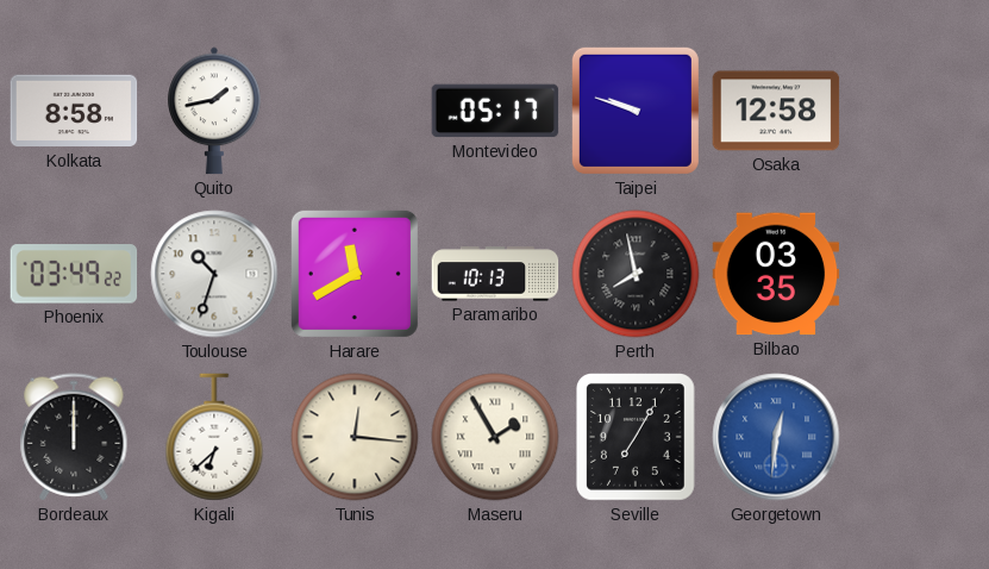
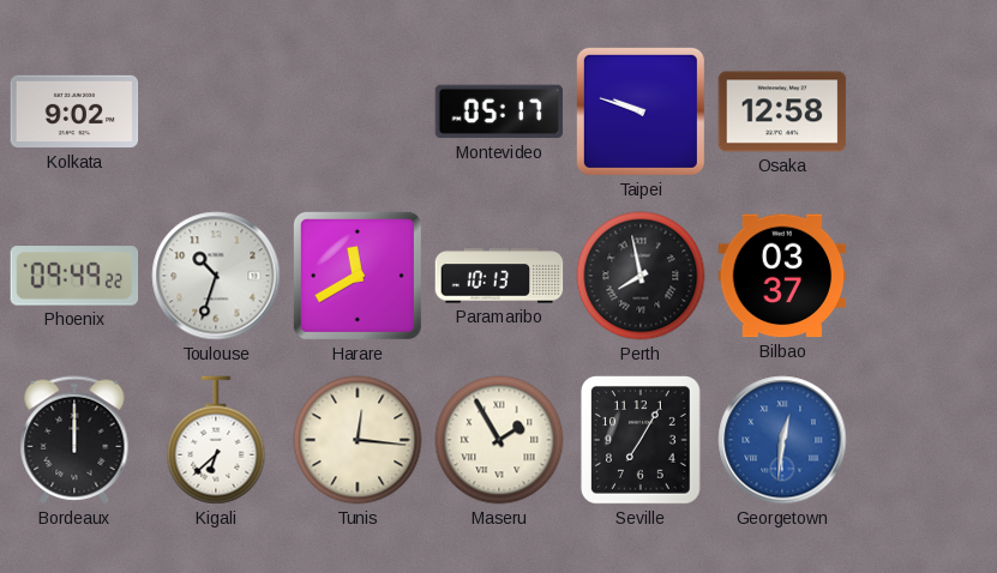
Kolkata: 8:58 -> 9:02 (74, 111)
Quito: 1:43 -> none (214, 111)
Phoenix: 03:49 -> 09:49 (74, 276)
Bilbao: 03:35 -> 03:37 (782, 276)
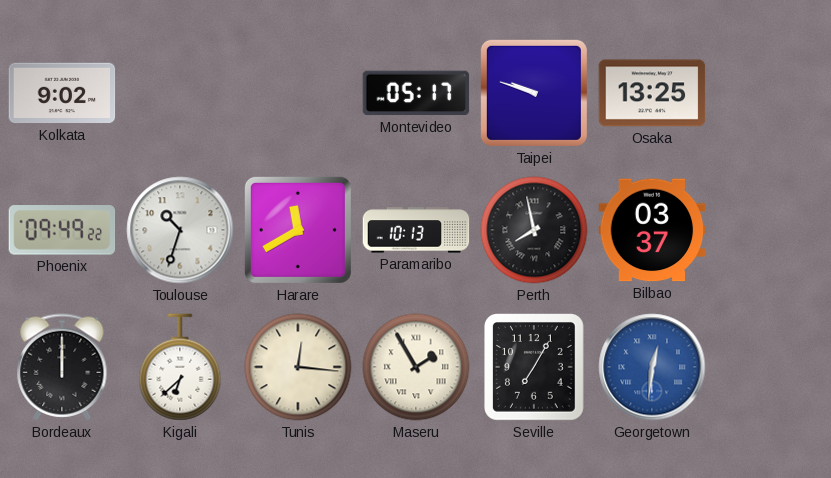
Osaka: 12:58 -> 13:25 (652, 93)
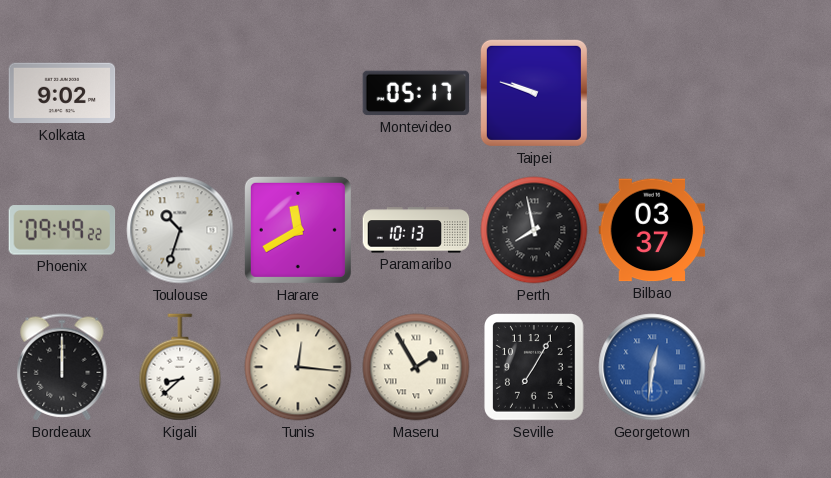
Osaka: 13:25 -> none (652, 93)
Kigali: 6:38 -> 8:38 (180, 367)
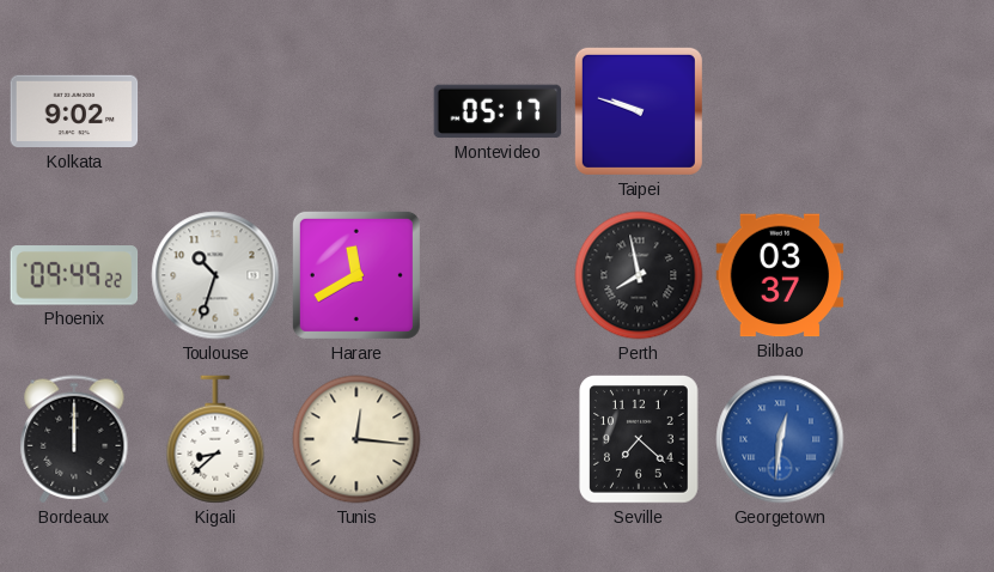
Paramaribo: 10:13 -> none (416, 230)
Maseru: 1:55 -> none (416, 367)
Seville: 7:05 -> 7:22 (640, 440)
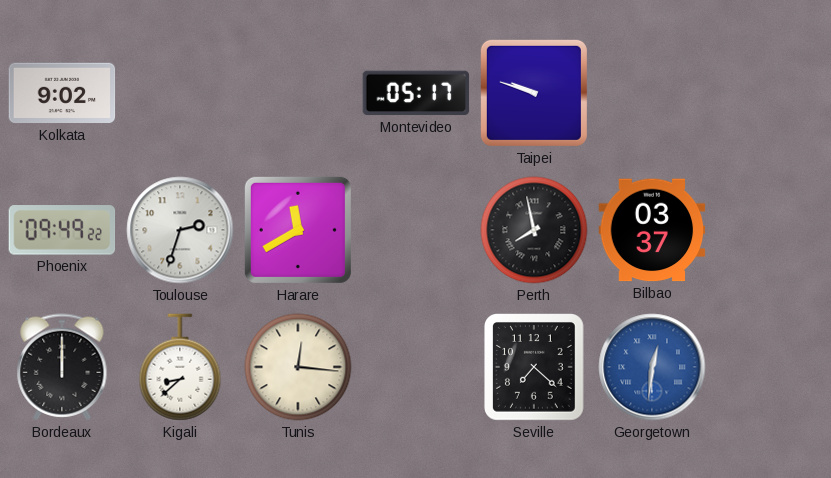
Toulouse: 10:33 -> 2:33 (180, 230)
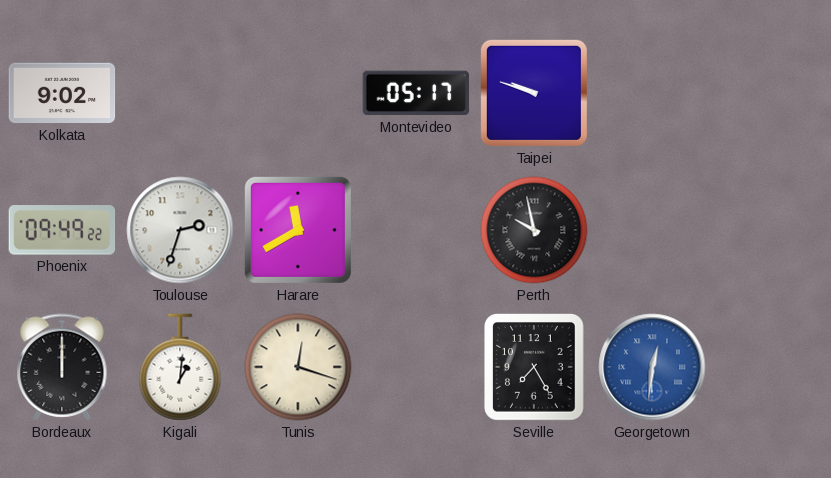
Perth: 7:58 -> 9:58 (534, 230)
Bilbao: 03:37 -> none (652, 230)
Kigali: 8:38 -> 1:01 (180, 367)
Tunis: 12:16 -> 12:18 (298, 367)
Seville: 7:22 -> 7:25 (535, 368)
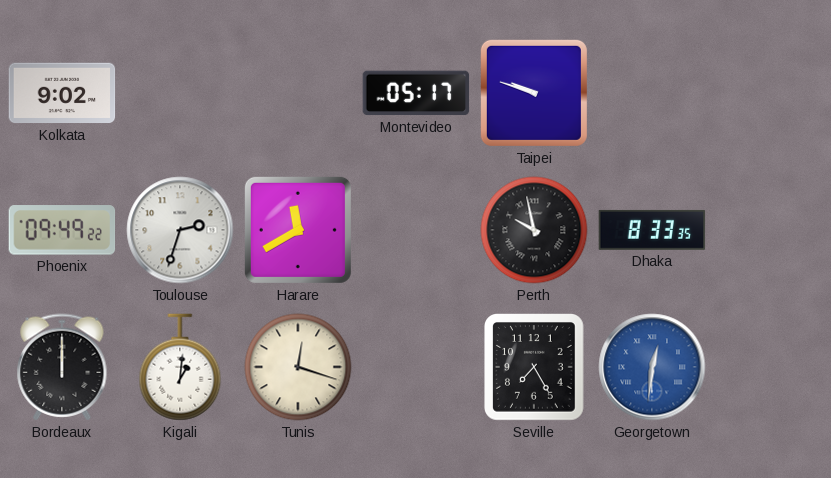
Dhaka: none -> 8:33 (652, 230)
